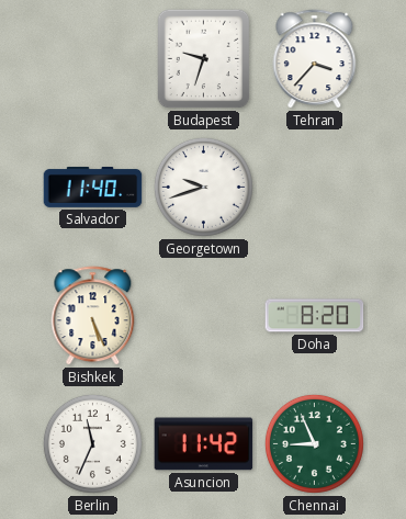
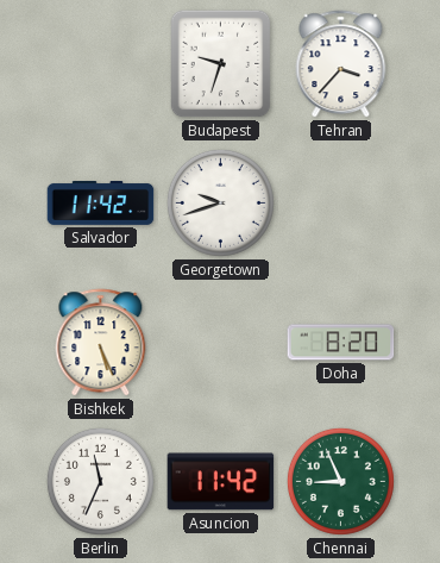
Salvador: 11:40 -> 11:42 (101, 204)
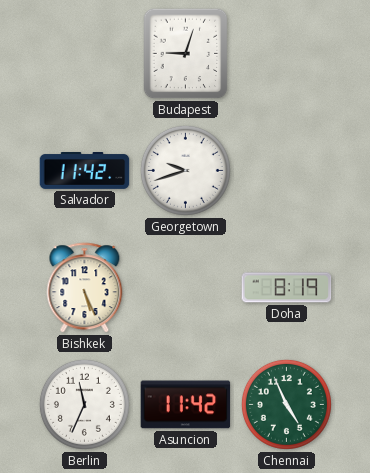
Budapest: 9:33 -> 9:03 (186, 54)
Tehran: 3:37 -> none (341, 64)
Doha: 8:20 -> 8:19 (287, 288)
Chennai: 8:56 -> 4:56 (286, 404)
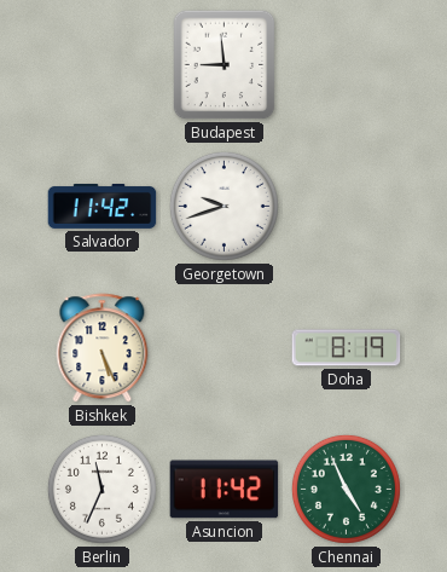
Budapest: 9:03 -> 8:59 (225, 65)
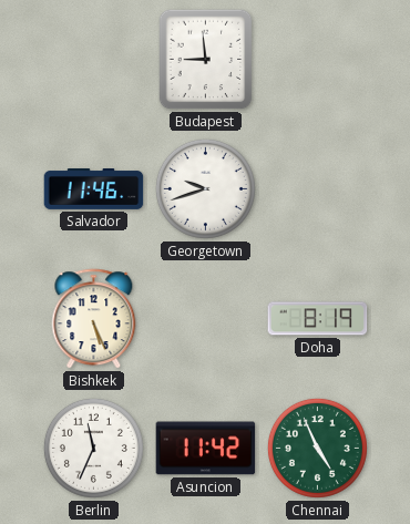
Salvador: 11:42 -> 11:46 (94, 189)
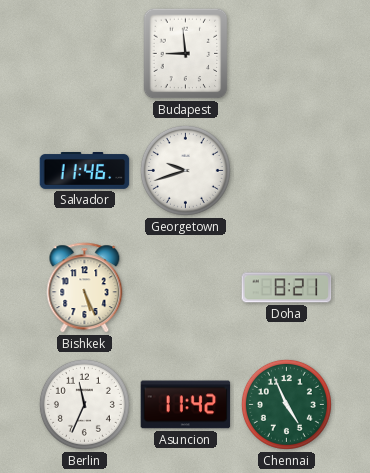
Doha: 8:19 -> 8:21 (287, 288)
